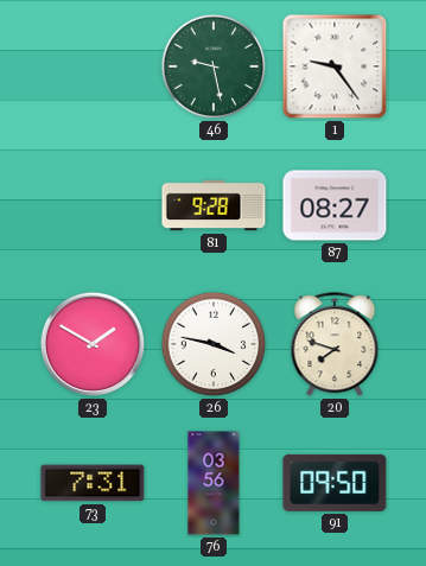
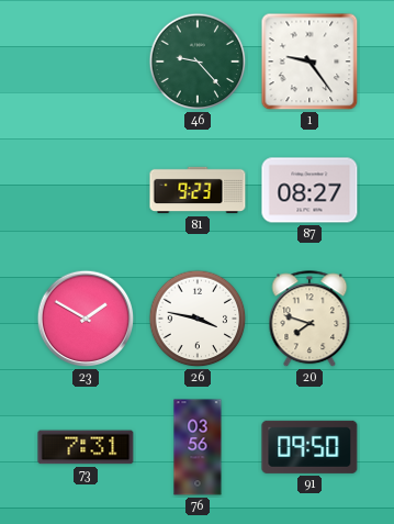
46: 9:28 -> 9:23 (198, 62)
81: 9:28 -> 9:23 (198, 190)
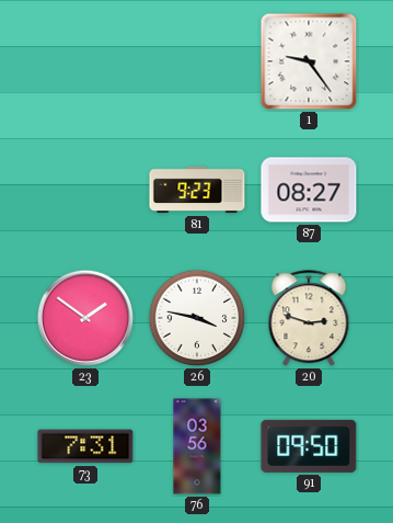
46: 9:23 -> none (198, 62)
23: 1:50 -> 1:51 (85, 318)
20: 7:48 -> 2:48 (309, 319)
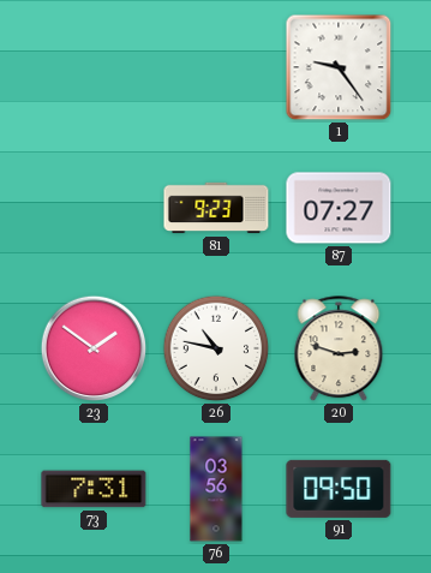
87: 08:27 -> 07:27 (339, 208)
26: 3:47 -> 10:47 (216, 348)
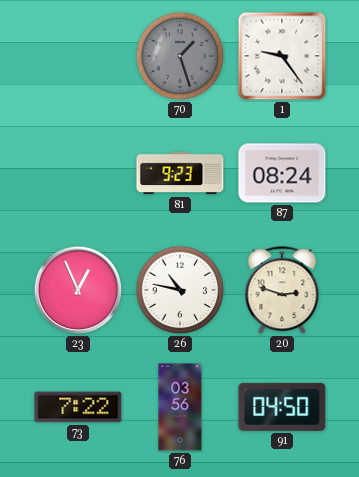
70: none -> 1:27 (180, 56)
87: 07:27 -> 08:24 (282, 173)
23: 1:51 -> 12:56 (78, 290)
73: 7:31 -> 7:22 (78, 407)
91: 09:50 -> 04:50 (282, 407)
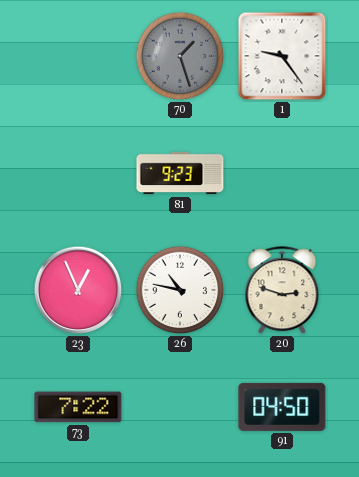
87: 08:24 -> none (282, 173)
76: 03:56 -> none (180, 407)
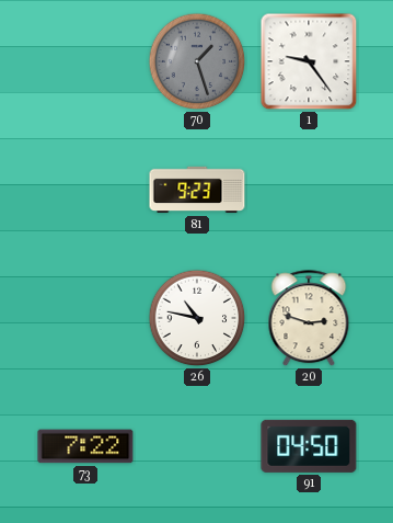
23: 12:56 -> none (78, 290)
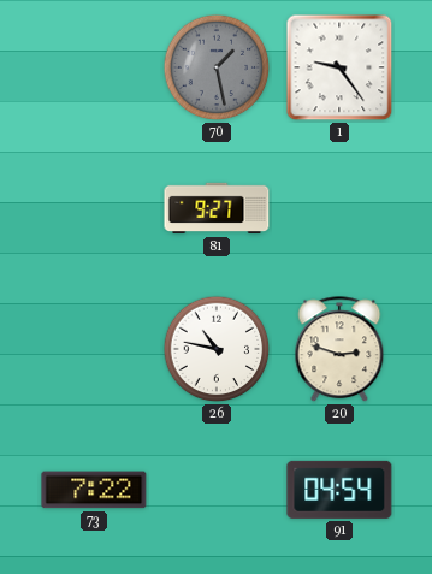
70: 1:27 -> 1:28 (217, 67)
81: 9:23 -> 9:27 (217, 208)
91: 04:50 -> 04:54 (339, 490)
